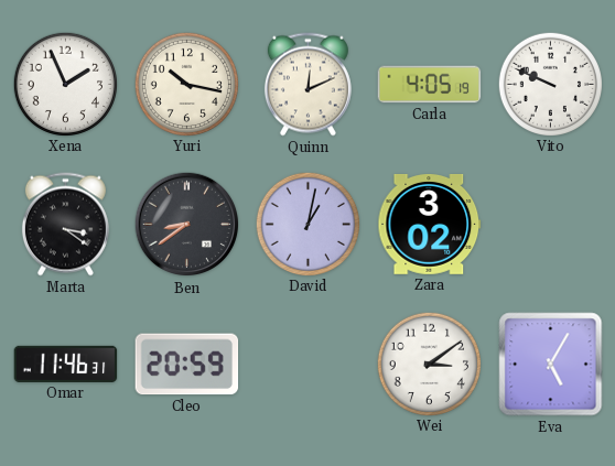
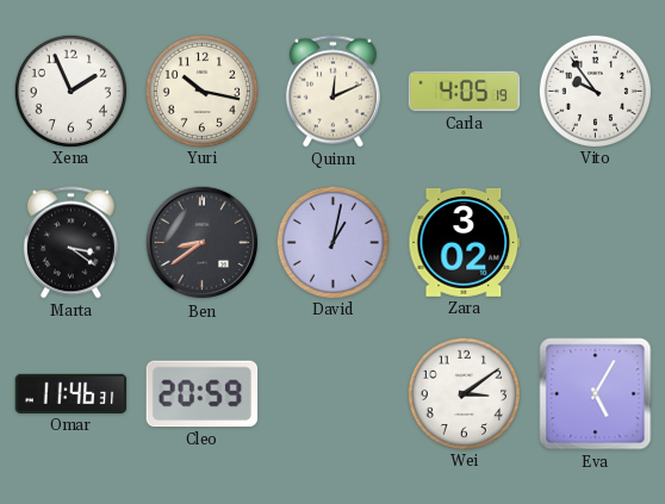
Vito: 9:49 -> 9:54 (595, 91)
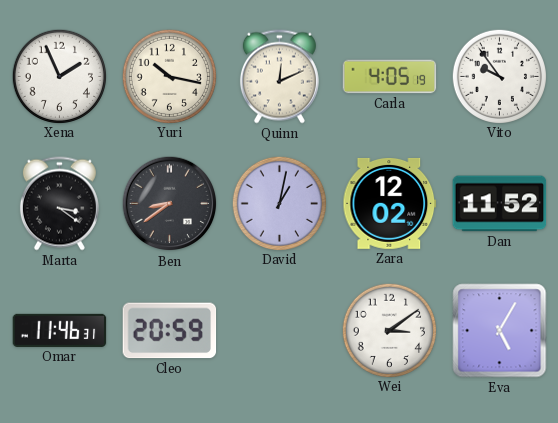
Zara: 3:02 -> 12:02 (390, 203)
Dan: none -> 11:52 (500, 204)
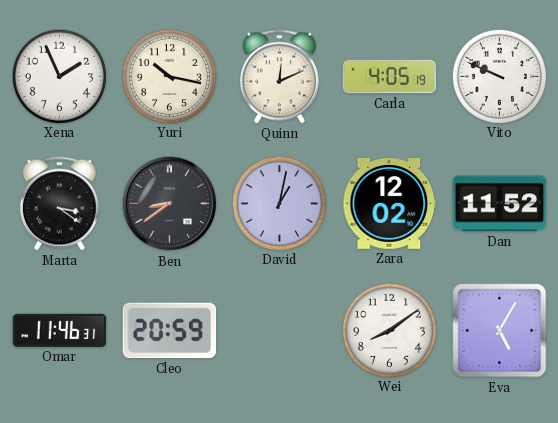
Vito: 9:54 -> 9:49 (499, 76)
Wei: 3:09 -> 8:09 (389, 330)
